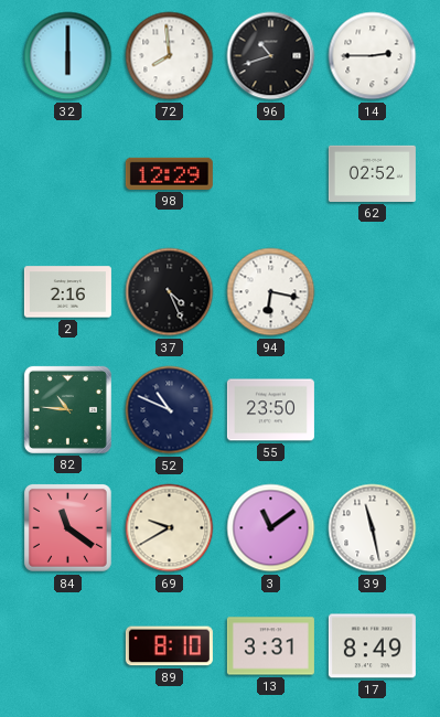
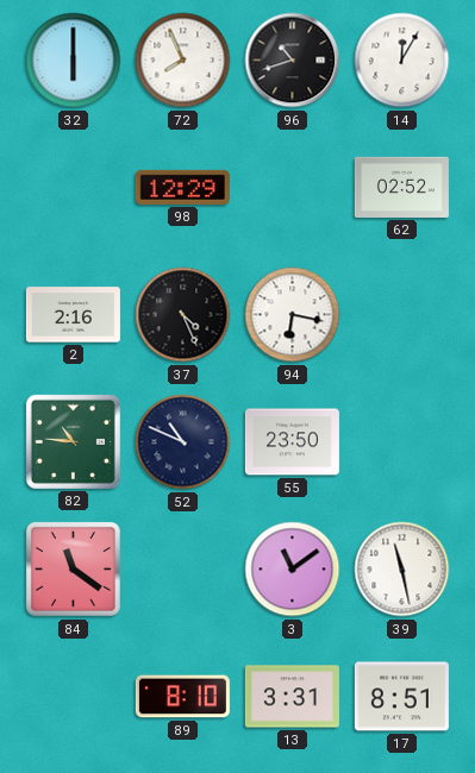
72: 7:59 -> 7:56 (183, 61)
14: 2:45 -> 12:05 (402, 61)
69: 9:40 -> none (170, 528)
17: 8:49 -> 8:51 (401, 697)
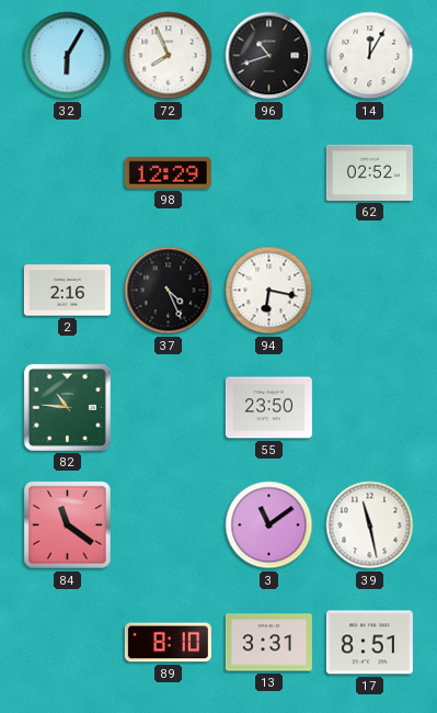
32: 6:00 -> 6:05 (68, 56)
52: 10:49 -> none (183, 442)
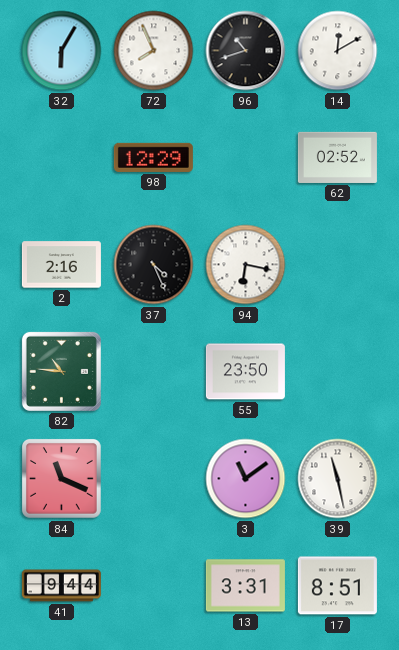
14: 12:05 -> 12:10 (338, 51)
84: 11:21 -> 11:19 (61, 478)
41: none -> 9:44 (61, 586)
89: 8:10 -> none (168, 643)
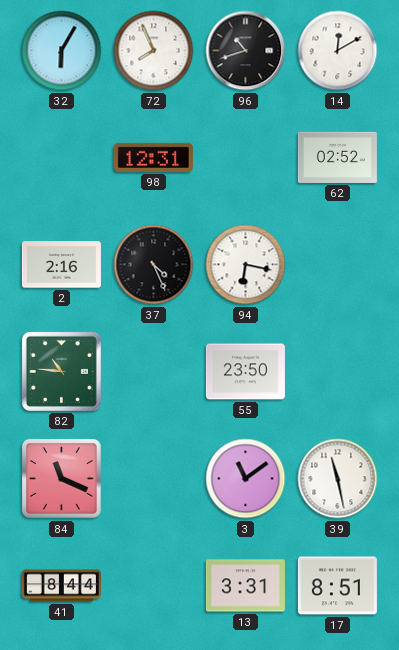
98: 12:29 -> 12:31 (153, 157)
41: 9:44 -> 8:44 (61, 586)
